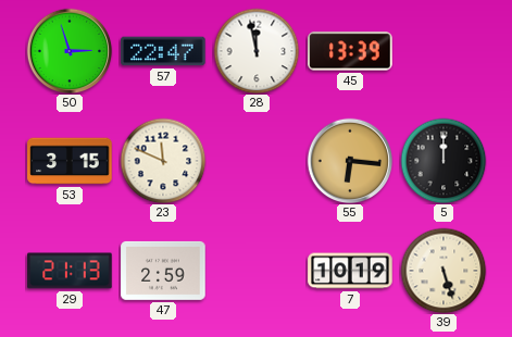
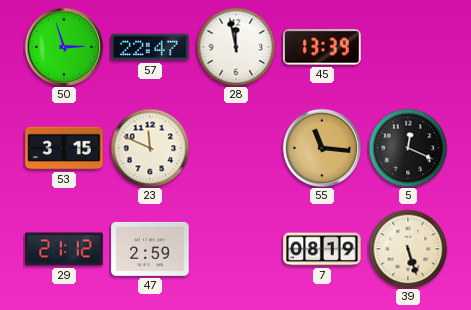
55: 6:16 -> 11:16 (322, 148)
5: 12:00 -> 12:19 (408, 148)
29: 21:13 -> 21:12 (64, 249)
7: 10:19 -> 08:19 (322, 249)
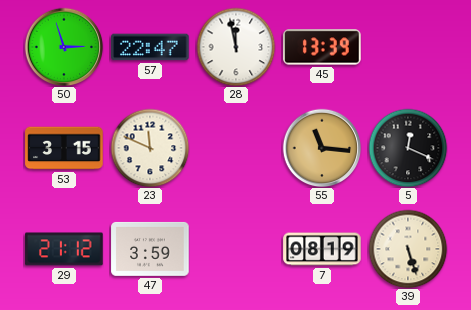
47: 2:59 -> 3:59 (150, 249)
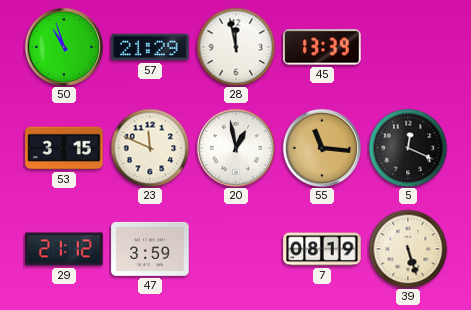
50: 2:57 -> 10:57 (64, 47)
57: 22:47 -> 21:29 (150, 47)
20: none -> 12:58 (236, 148)
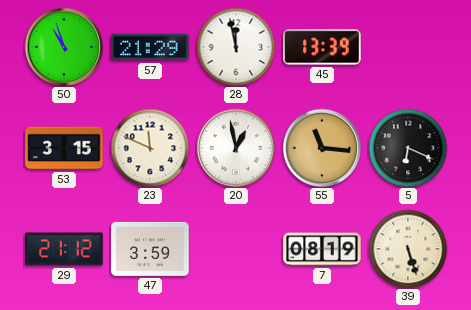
5: 12:19 -> 6:19 (408, 148)
